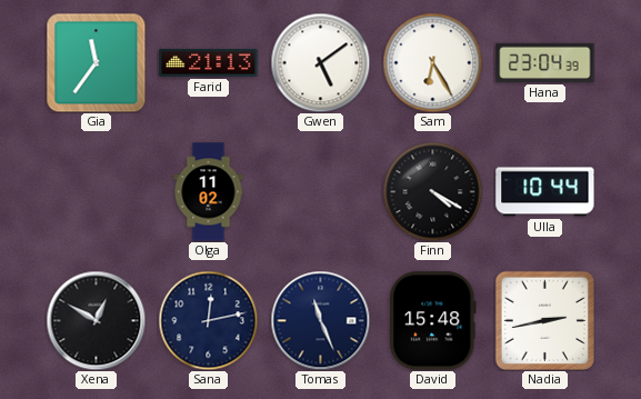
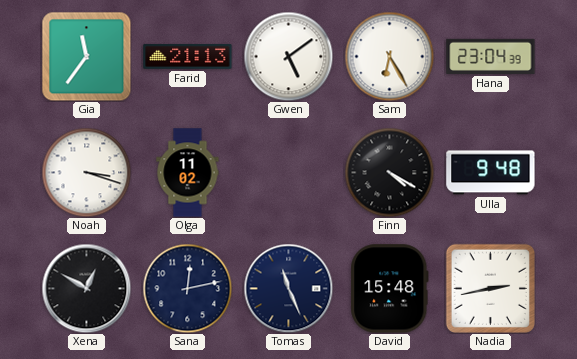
Noah: none -> 3:18 (86, 172)
Ulla: 10:44 -> 9:48 (491, 173)
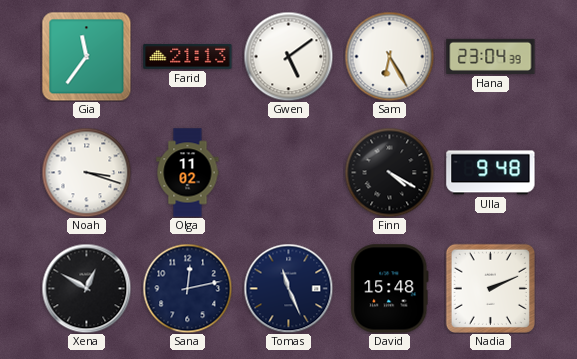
Nadia: 2:43 -> 2:11 (490, 288)
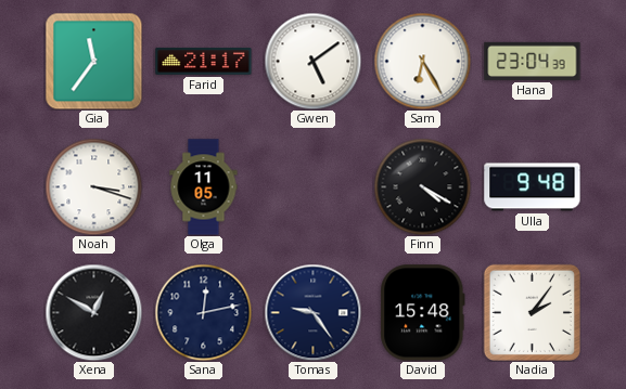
Farid: 21:13 -> 21:17 (204, 61)
Olga: 11:02 -> 11:05 (204, 187)
Tomas: 11:26 -> 9:24 (312, 312)
Nadia: 2:11 -> 2:06 (532, 312)
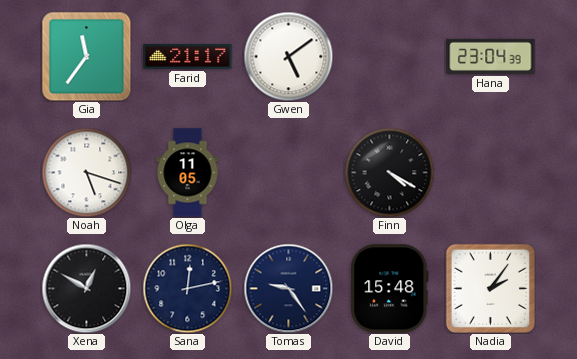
Sam: 6:25 -> none (422, 61)
Noah: 3:18 -> 5:18 (86, 172)
Ulla: 9:48 -> none (533, 187)
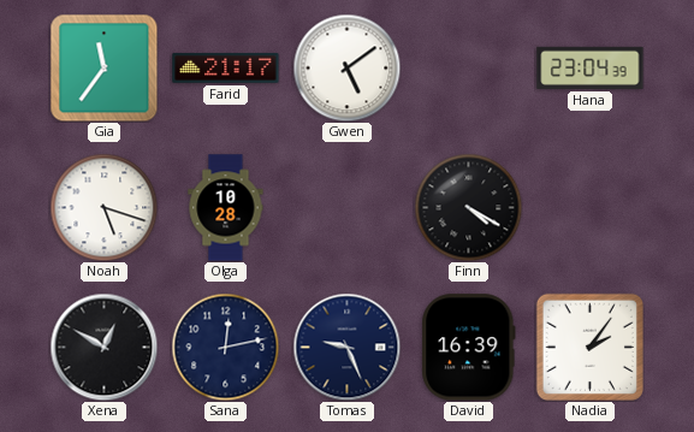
Olga: 11:05 -> 10:28 (226, 208)
Tomas: 9:24 -> 9:26 (346, 347)
David: 15:48 -> 16:39 (469, 348)
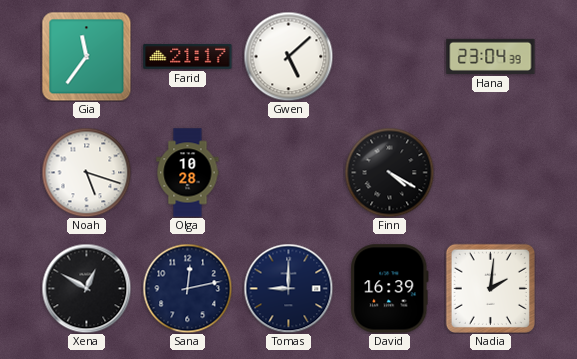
Gwen: 5:09 -> 5:08 (288, 56)
Tomas: 9:26 -> 9:00 (288, 288)
Nadia: 2:06 -> 2:01 (490, 288)
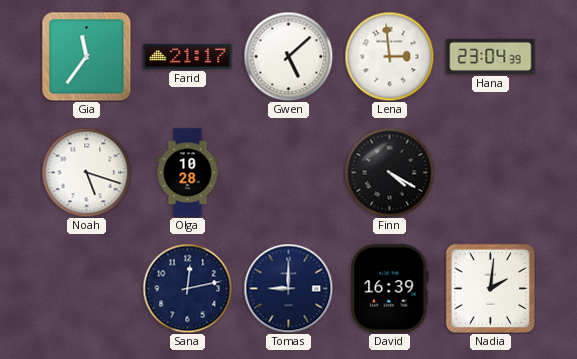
Lena: none -> 2:59 (389, 56)
Xena: 12:50 -> none (86, 288)
